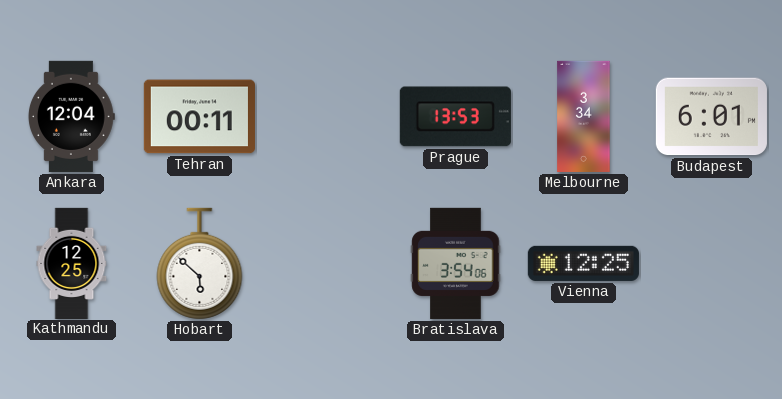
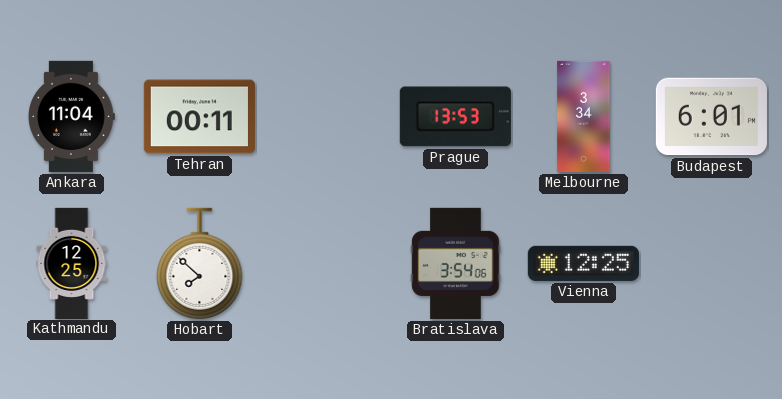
Ankara: 12:04 -> 11:04 (71, 116)
Hobart: 5:52 -> 7:52 (200, 264)
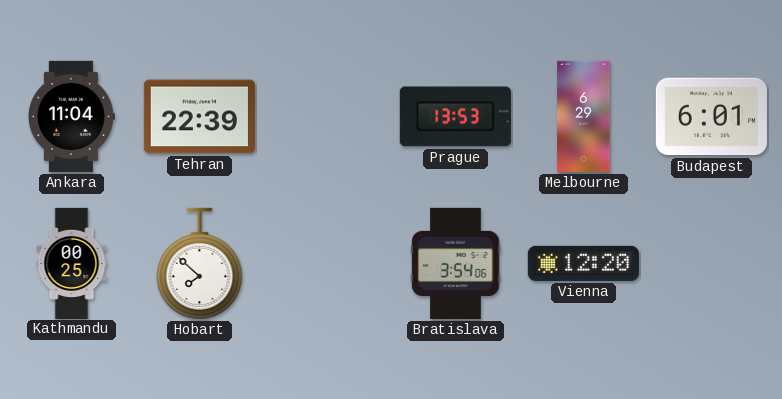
Tehran: 00:11 -> 22:39 (199, 117)
Melbourne: 3:34 -> 6:29 (584, 116)
Kathmandu: 12:25 -> 00:25 (72, 263)
Vienna: 12:25 -> 12:20 (583, 263)
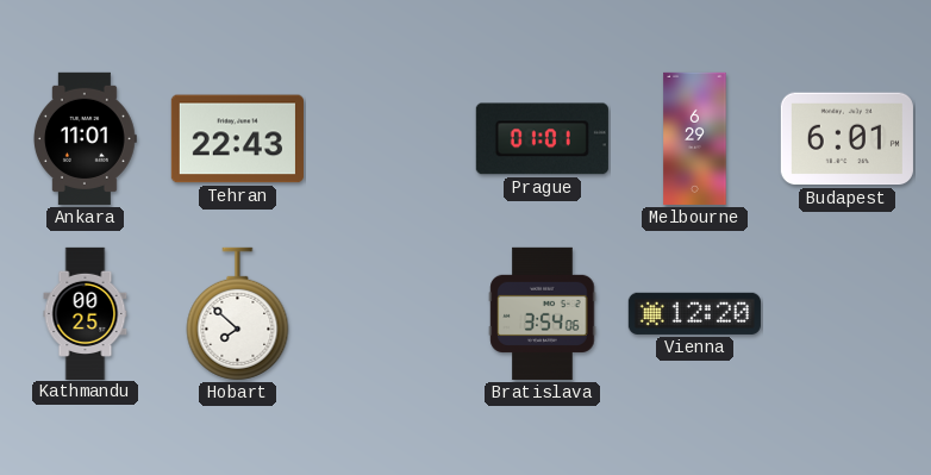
Ankara: 11:04 -> 11:01 (85, 138)
Tehran: 22:39 -> 22:43 (237, 139)
Prague: 13:53 -> 01:01 (542, 139)
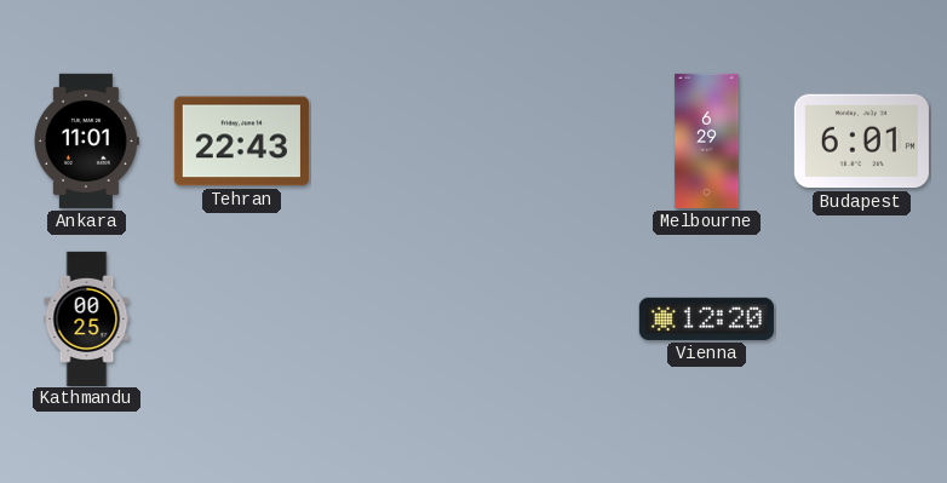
Prague: 01:01 -> none (542, 139)
Hobart: 7:52 -> none (238, 314)
Bratislava: 3:54 -> none (543, 313)
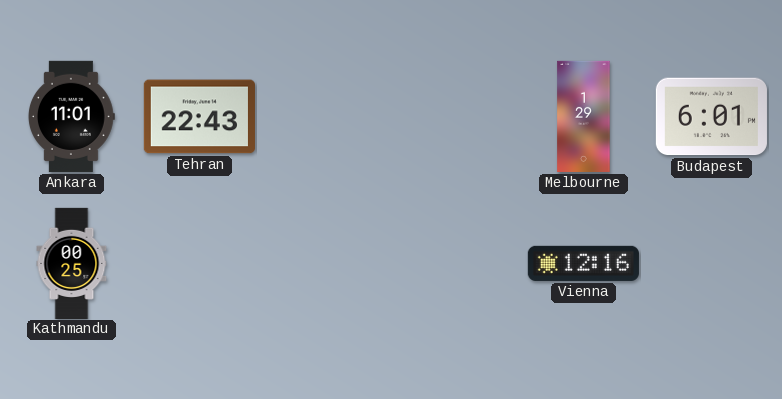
Melbourne: 6:29 -> 1:29 (584, 116)
Vienna: 12:20 -> 12:16 (583, 263)
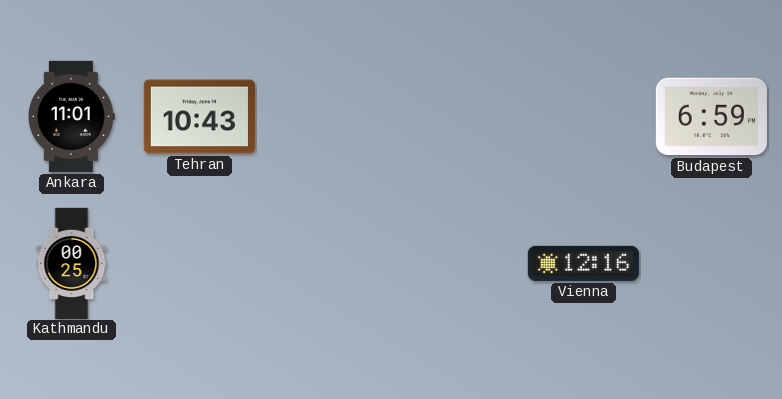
Tehran: 22:43 -> 10:43 (199, 117)
Melbourne: 1:29 -> none (584, 116)
Budapest: 6:01 -> 6:59 (711, 117)
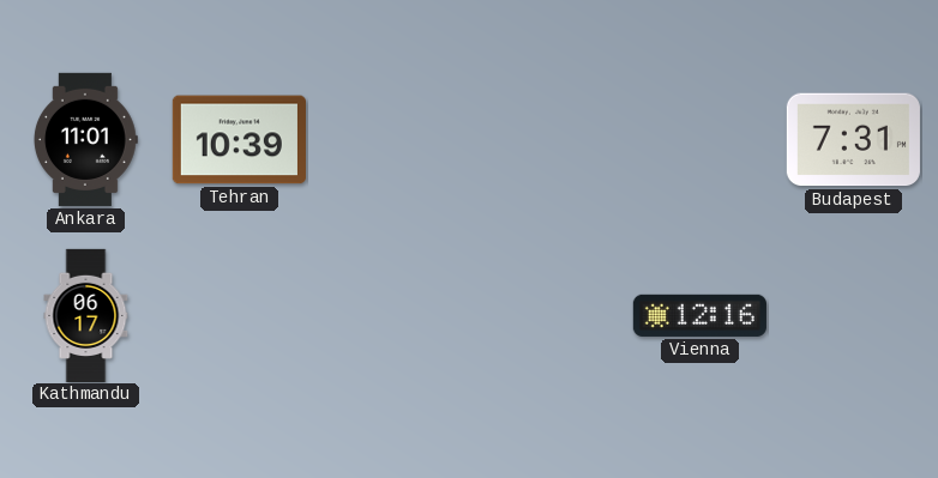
Tehran: 10:43 -> 10:39 (239, 140)
Budapest: 6:59 -> 7:31 (853, 140)
Kathmandu: 00:25 -> 06:17 (86, 315)
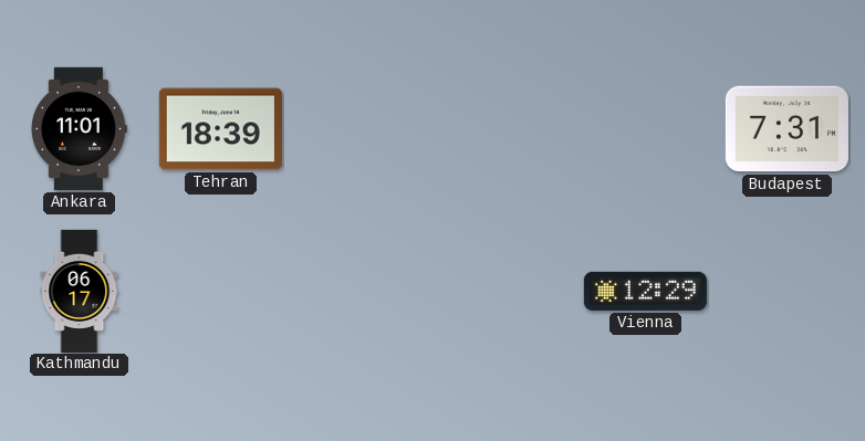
Tehran: 10:39 -> 18:39 (220, 129)
Vienna: 12:16 -> 12:29 (645, 291)
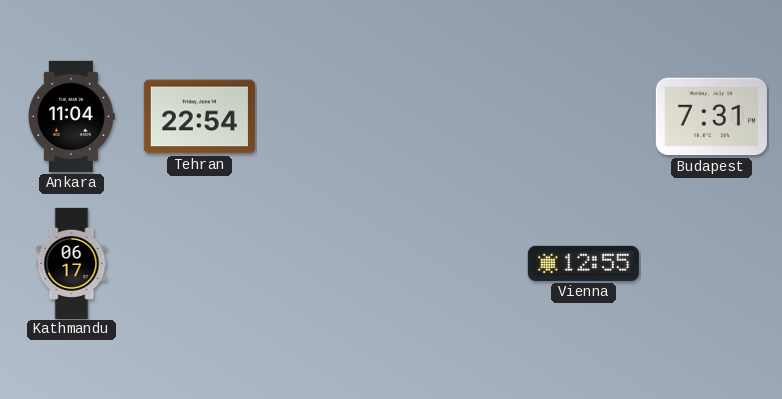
Ankara: 11:01 -> 11:04 (71, 116)
Tehran: 18:39 -> 22:54 (199, 117)
Vienna: 12:29 -> 12:55 (583, 263)
